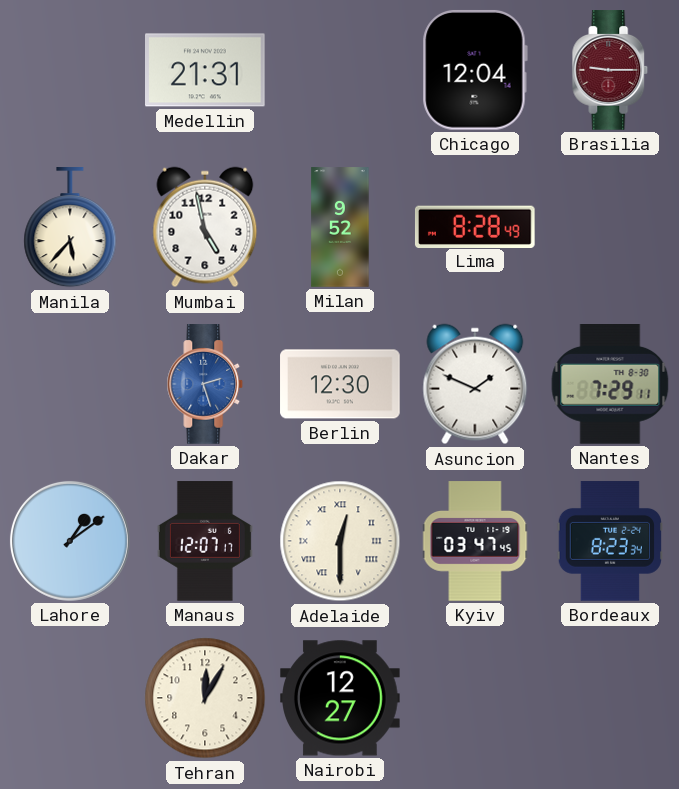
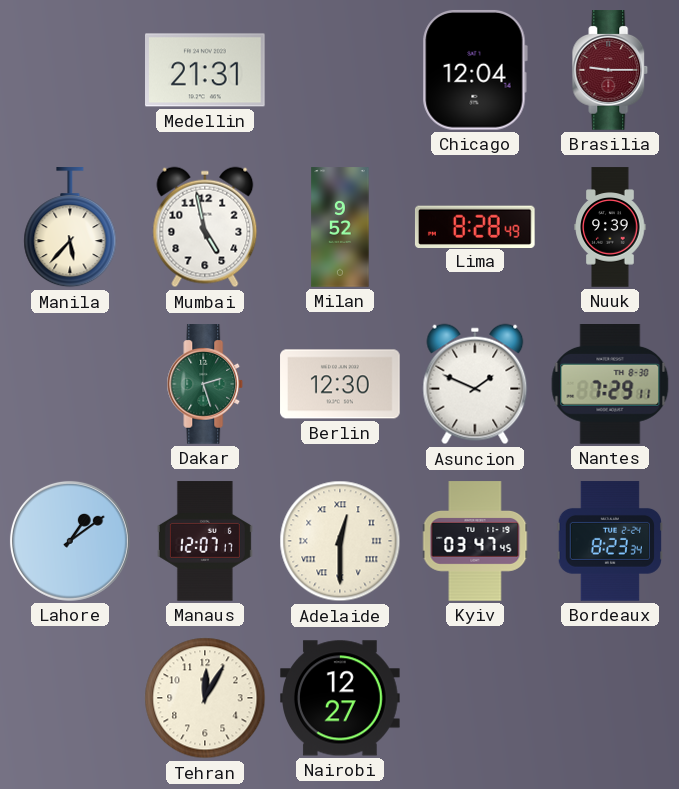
Nuuk: none -> 9:39 (610, 227)
Dakar dial: blue -> green (205, 384)
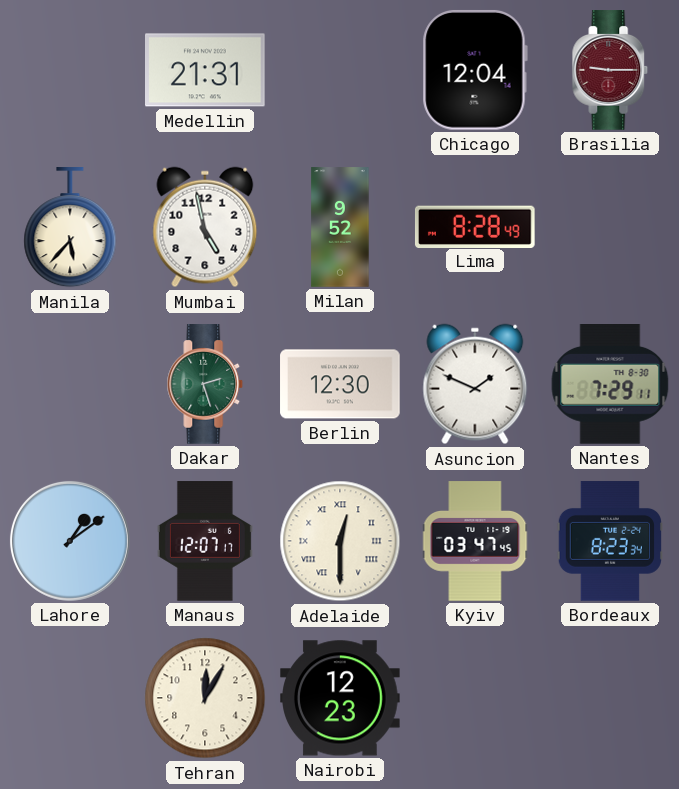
Nuuk: 9:39 -> none (610, 227)
Nairobi: 12:27 -> 12:23 (341, 698)
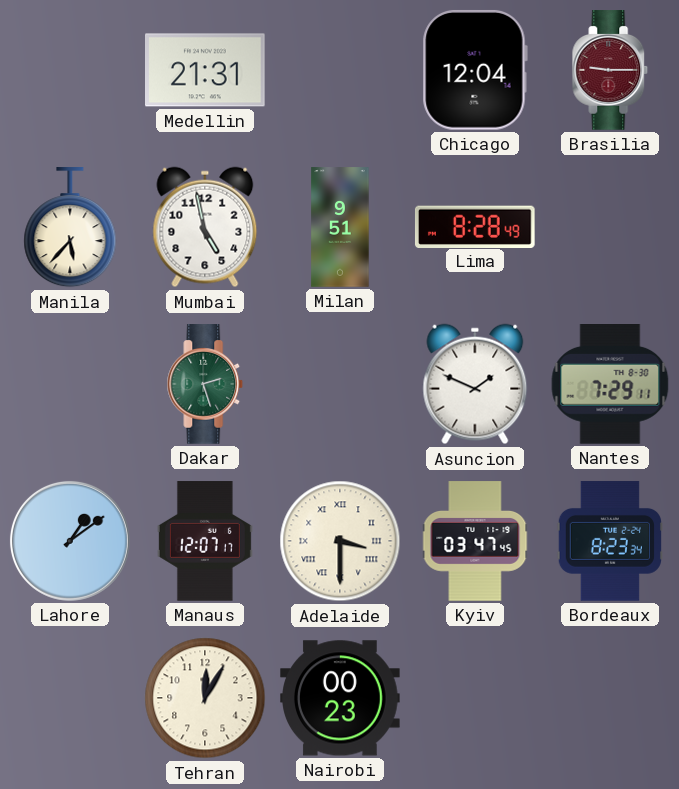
Milan: 9:52 -> 9:51 (340, 227)
Berlin: 12:30 -> none (340, 384)
Adelaide: 12:30 -> 3:30 (340, 541)
Nairobi: 12:23 -> 00:23 (341, 698)
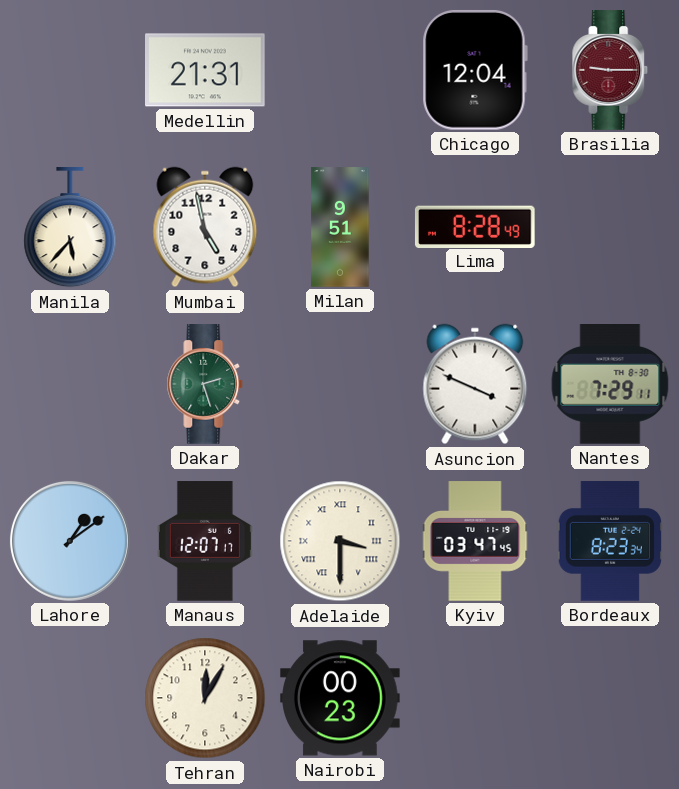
Asuncion: 1:49 -> 3:49 (475, 384)
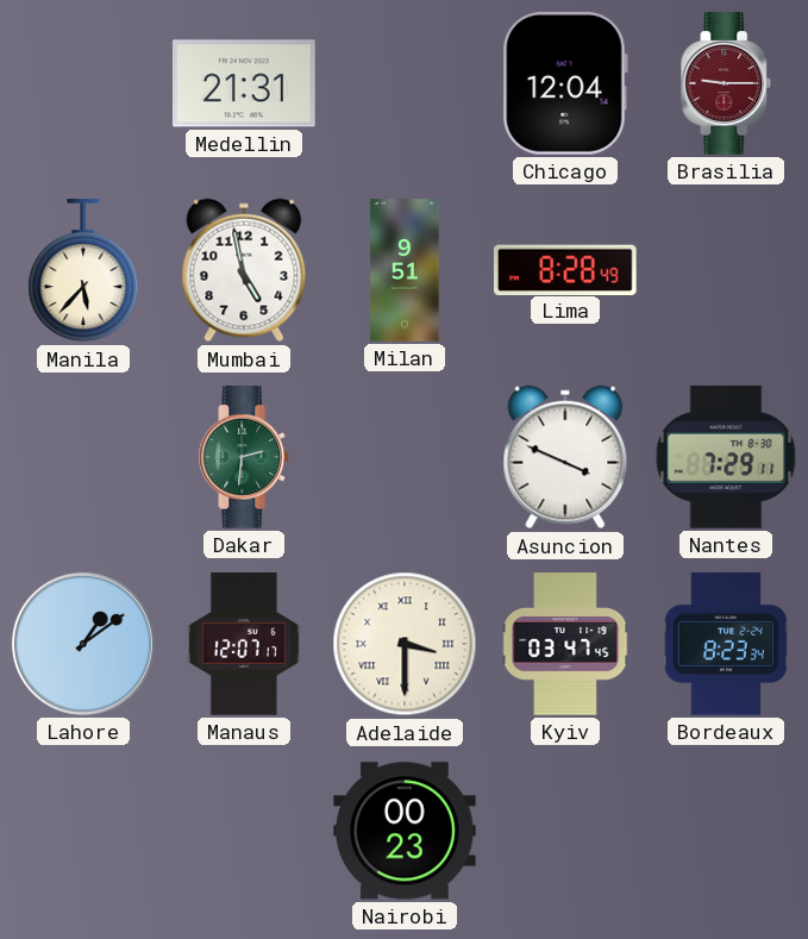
Dakar: 2:27 -> 2:31 (244, 457)
Tehran: 12:05 -> none (205, 698)
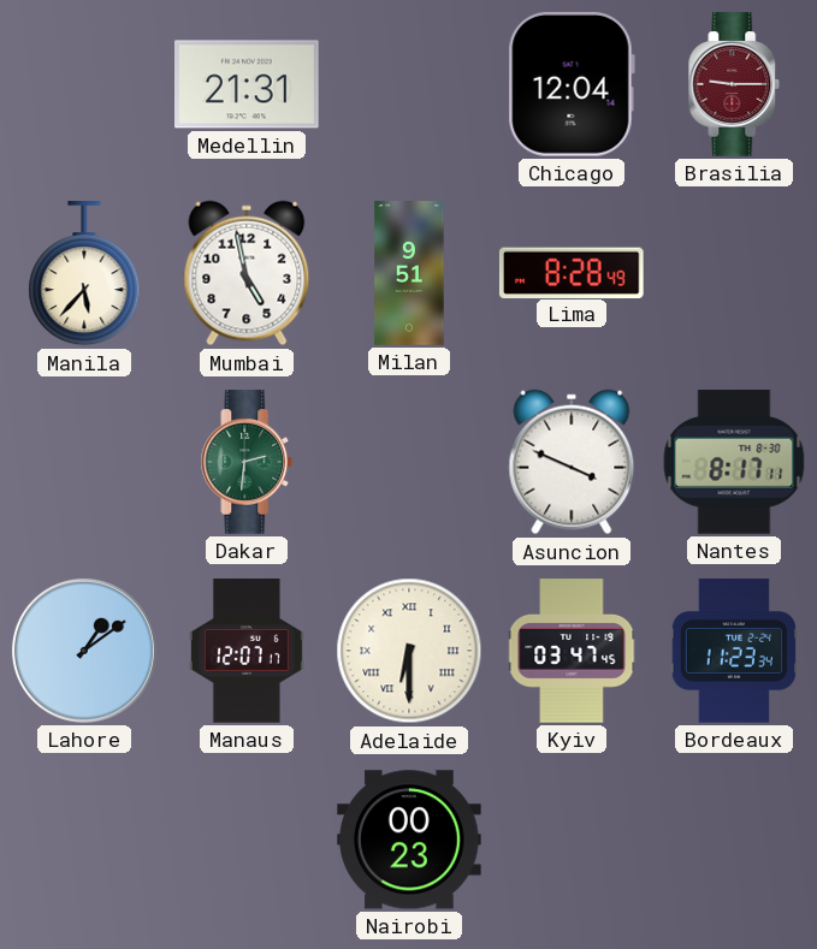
Nantes: 7:29 -> 8:17 (734, 463)
Adelaide: 3:30 -> 6:30 (409, 651)
Bordeaux: 8:23 -> 11:23 (733, 651)
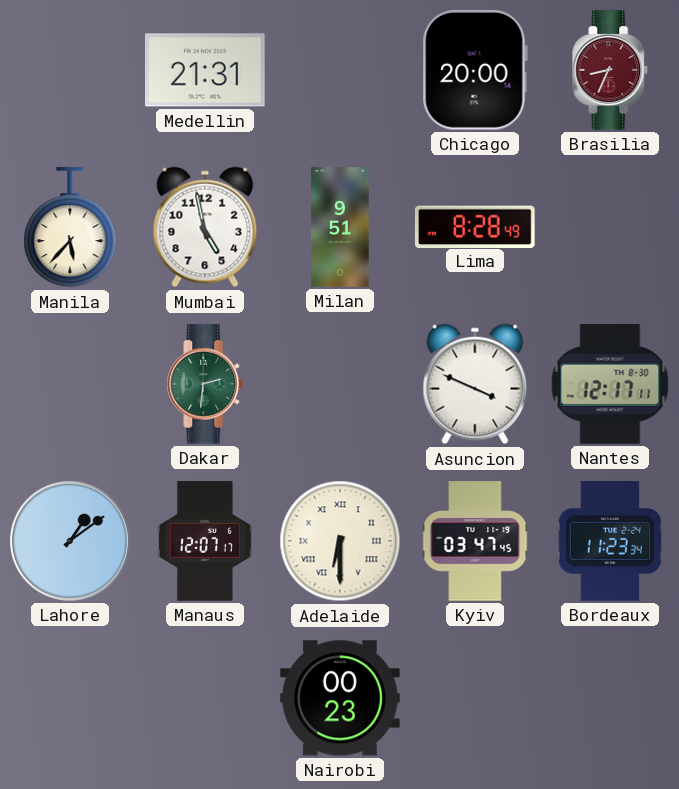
Chicago: 12:04 -> 20:00 (475, 70)
Brasilia: 9:15 -> 8:34 (610, 70)
Nantes: 8:17 -> 12:17 (610, 385)
